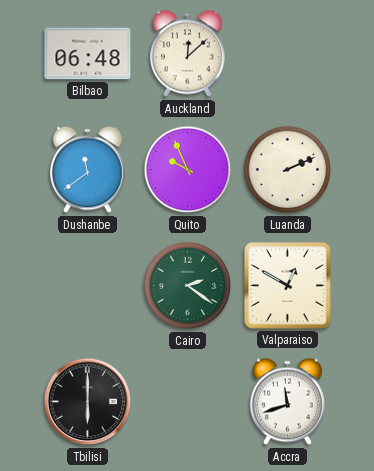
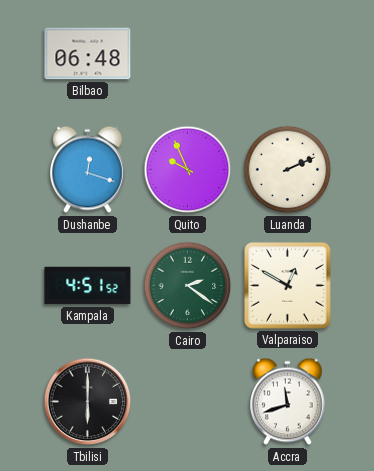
Auckland: 12:08 -> none (188, 54)
Dushanbe: 11:39 -> 12:18 (88, 170)
Kampala: none -> 4:51 (88, 286)
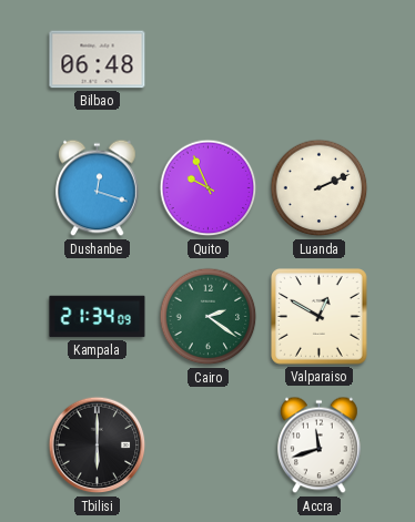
Kampala: 4:51 -> 21:34 (98, 317)
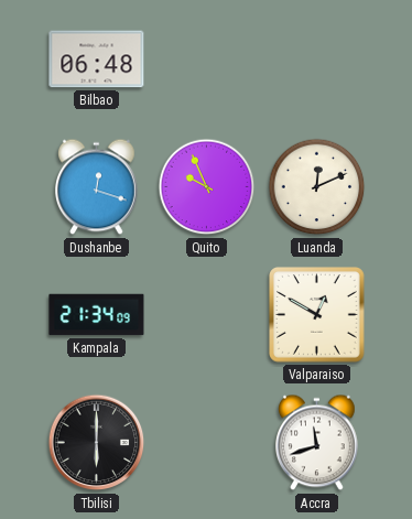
Luanda: 2:11 -> 12:11 (317, 187)
Cairo: 2:21 -> none (209, 317)
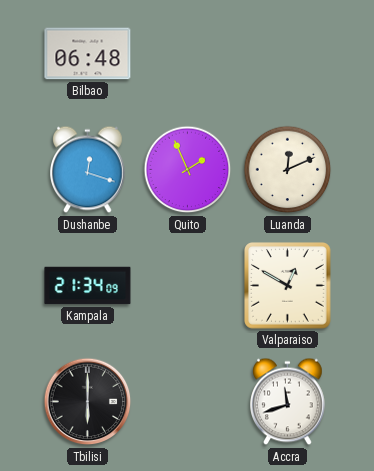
Quito: 9:56 -> 1:56 (188, 170)
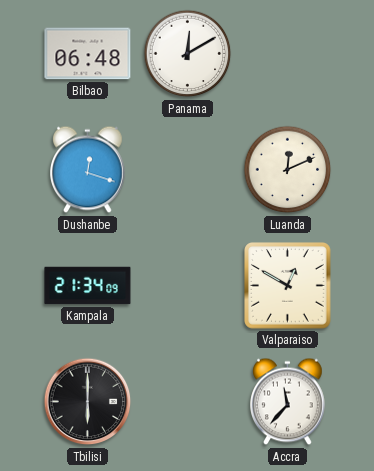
Panama: none -> 12:10 (188, 54)
Quito: 1:56 -> none (188, 170)
Accra: 11:42 -> 11:37 (288, 402)
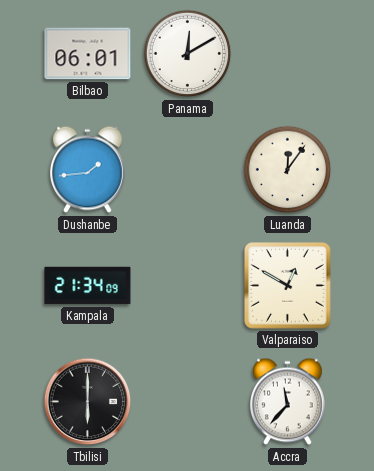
Bilbao: 06:48 -> 06:01 (88, 54)
Dushanbe: 12:18 -> 1:44 (88, 170)
Luanda: 12:11 -> 12:06 (288, 170)
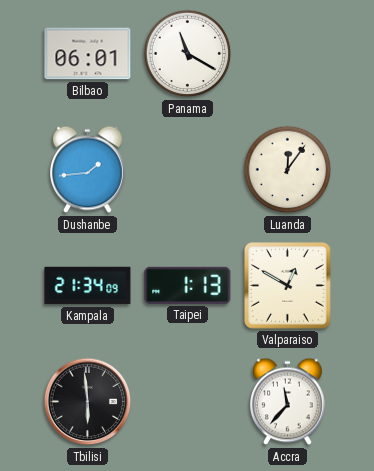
Panama: 12:10 -> 11:20 (188, 54)
Taipei: none -> 1:13 (188, 285)
Tbilisi: 6:00 -> 5:59 (88, 402)
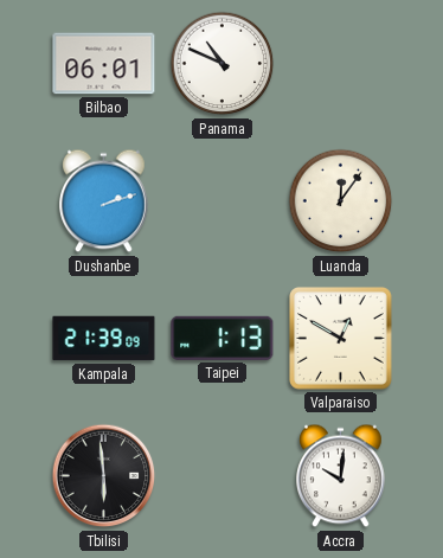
Panama: 11:20 -> 10:49 (223, 64)
Dushanbe: 1:44 -> 2:12 (104, 201)
Kampala: 21:34 -> 21:39 (104, 339)
Accra: 11:37 -> 10:01 (341, 476)
